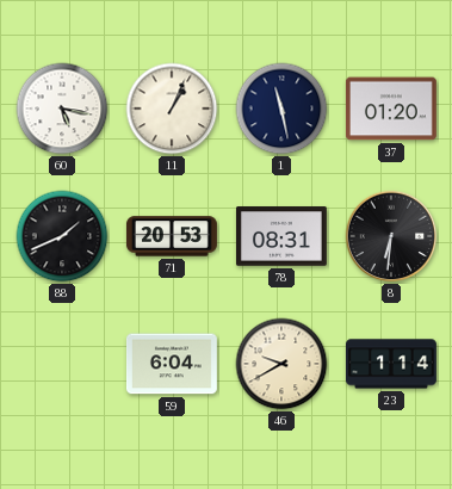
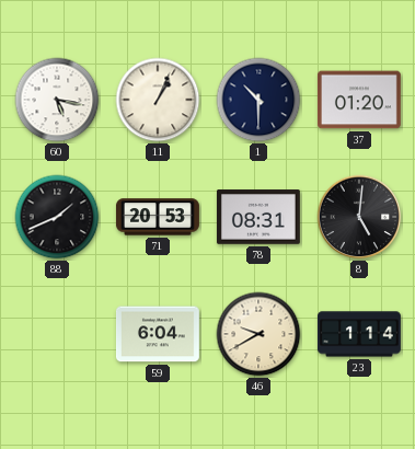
1: 11:28 -> 10:30 (258, 100)
8: 6:31 -> 5:01 (359, 217)
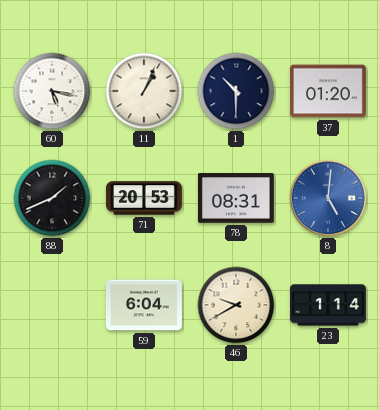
8 dial: black -> blue (328, 198)
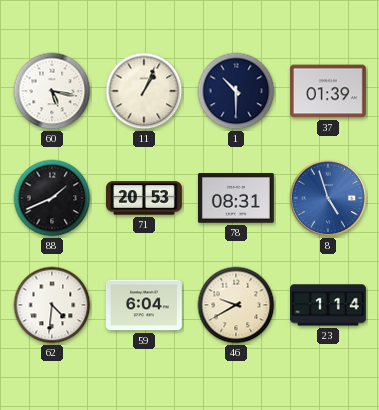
37: 01:20 -> 01:39 (328, 91)
8: 5:01 -> 4:57 (328, 198)
62: none -> 4:31 (52, 305)
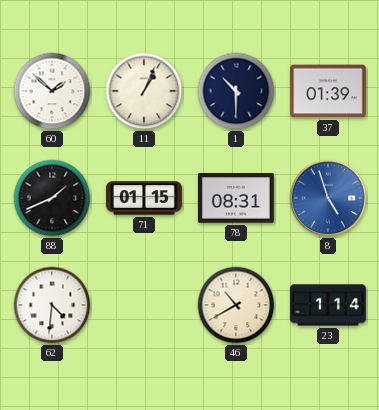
60: 5:17 -> 1:52 (52, 91)
71: 20:53 -> 01:15 (144, 198)
59: 6:04 -> none (144, 305)
46: 9:40 -> 10:40 (236, 305)
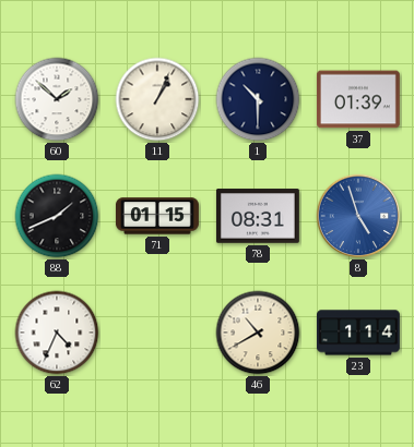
62: 4:31 -> 4:34 (57, 333)
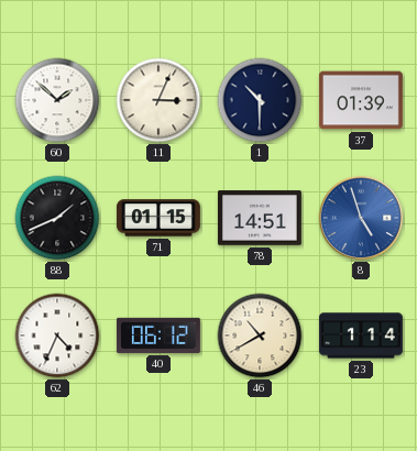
11: 1:04 -> 3:04 (158, 100)
78: 08:31 -> 14:51 (260, 218)
40: none -> 06:12 (158, 335)
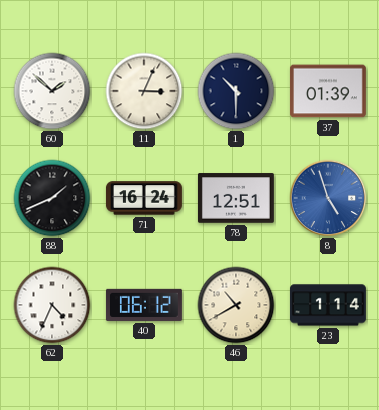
71: 01:15 -> 16:24 (144, 198)
78: 14:51 -> 12:51 (236, 198)
